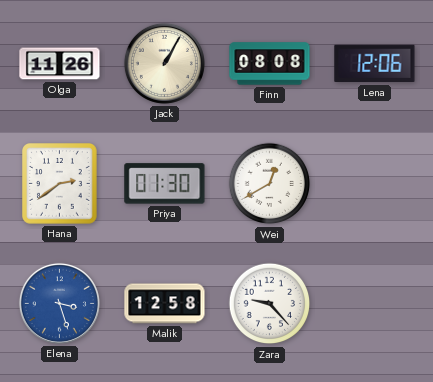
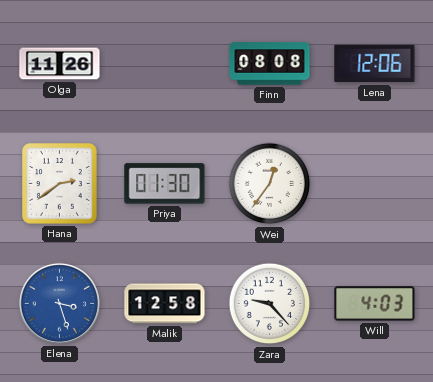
Jack: 1:05 -> none (164, 63)
Wei: 12:40 -> 12:36 (270, 184)
Will: none -> 4:03 (375, 304)
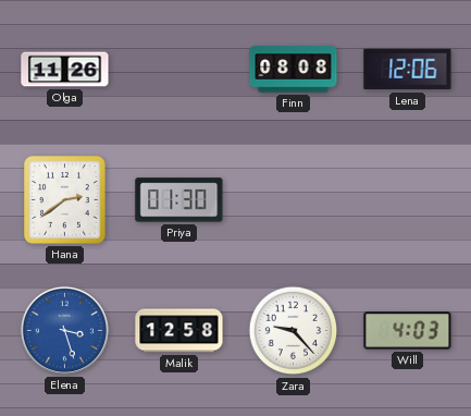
Wei: 12:36 -> none (270, 184)
